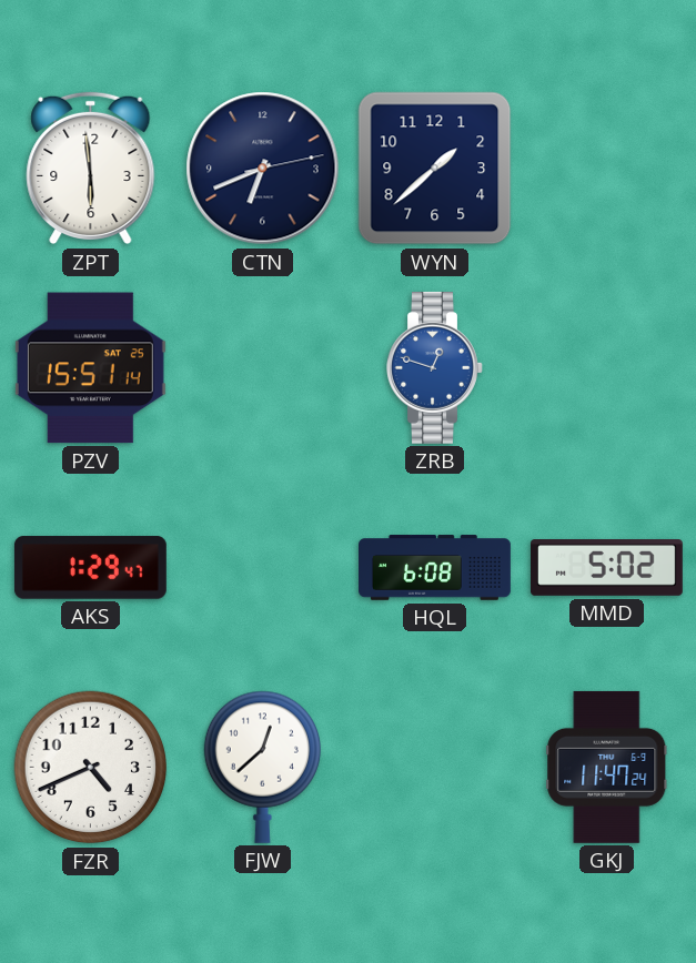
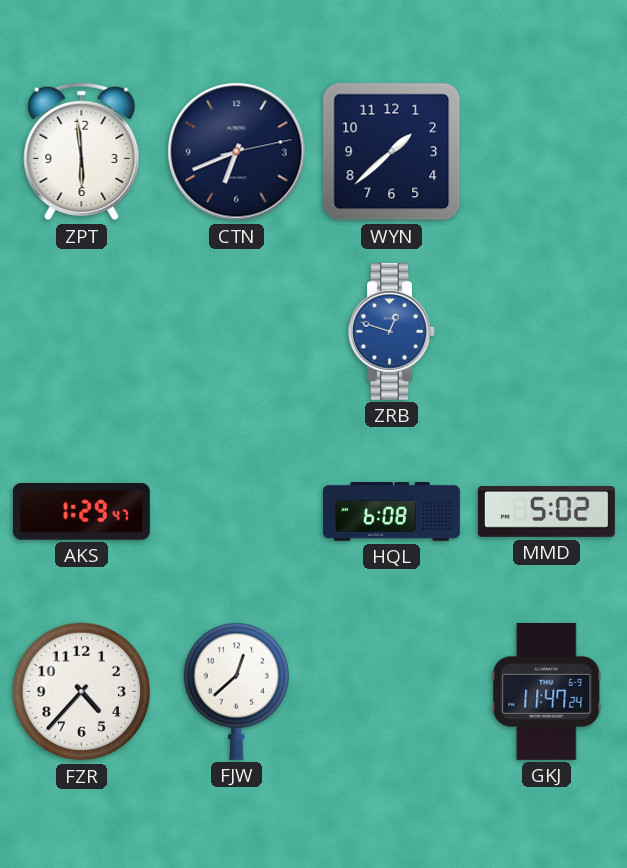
PZV: 15:51 -> none (90, 368)
FZR: 4:41 -> 4:37 (82, 692)
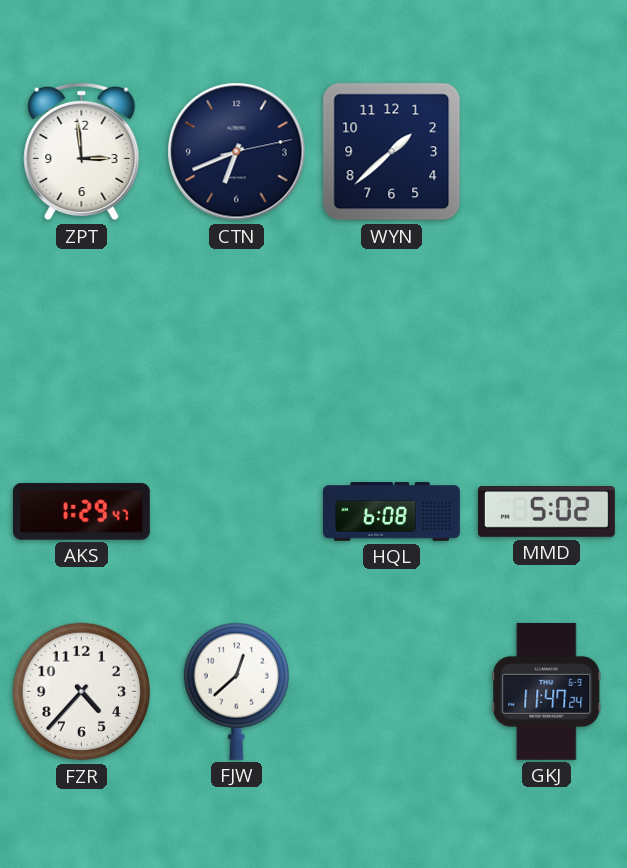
ZPT: 5:59 -> 2:59 (82, 152)
ZRB: 12:48 -> none (392, 331)
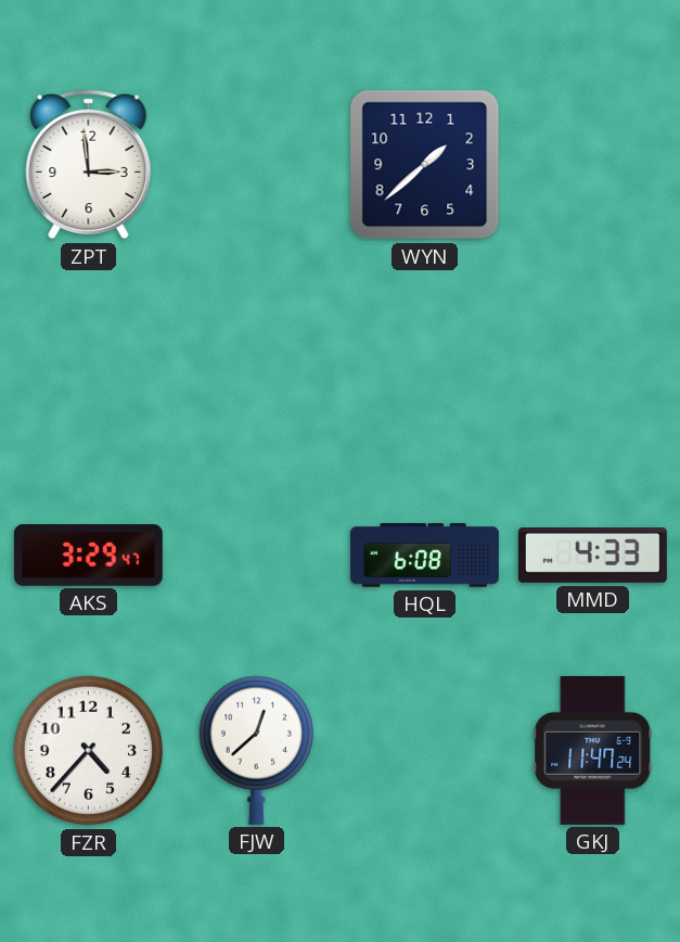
CTN: 6:41 -> none (237, 152)
AKS: 1:29 -> 3:29 (88, 556)
MMD: 5:02 -> 4:33 (592, 556)
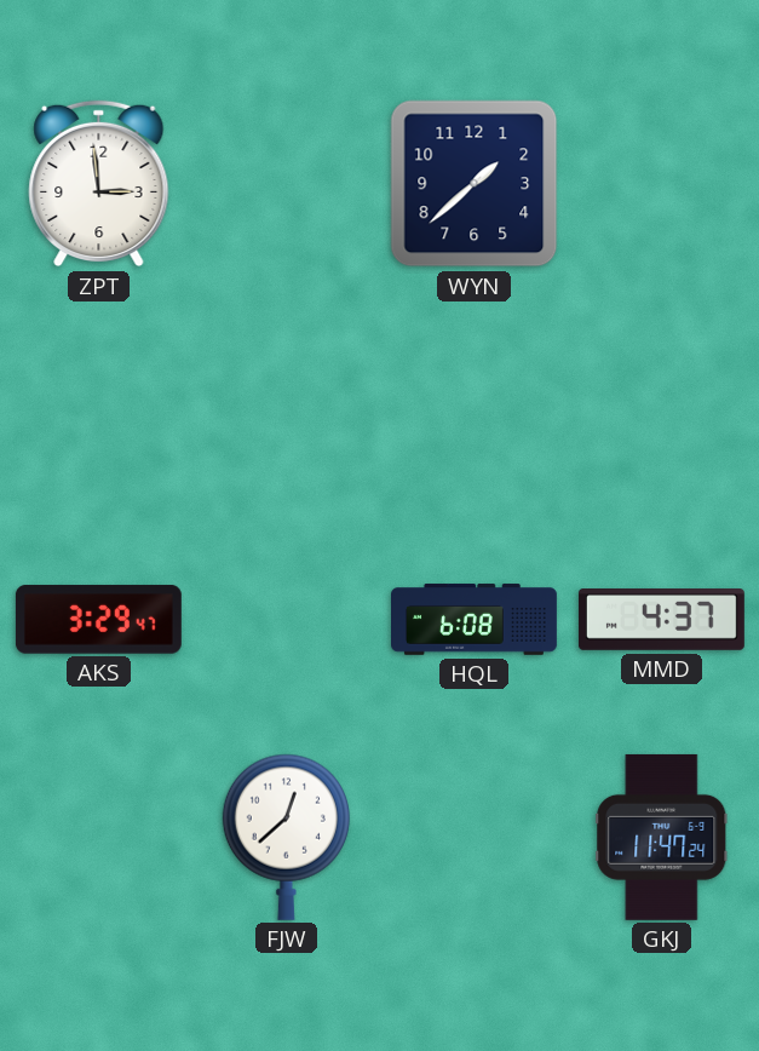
MMD: 4:33 -> 4:37 (661, 620)
FZR: 4:37 -> none (89, 751)
